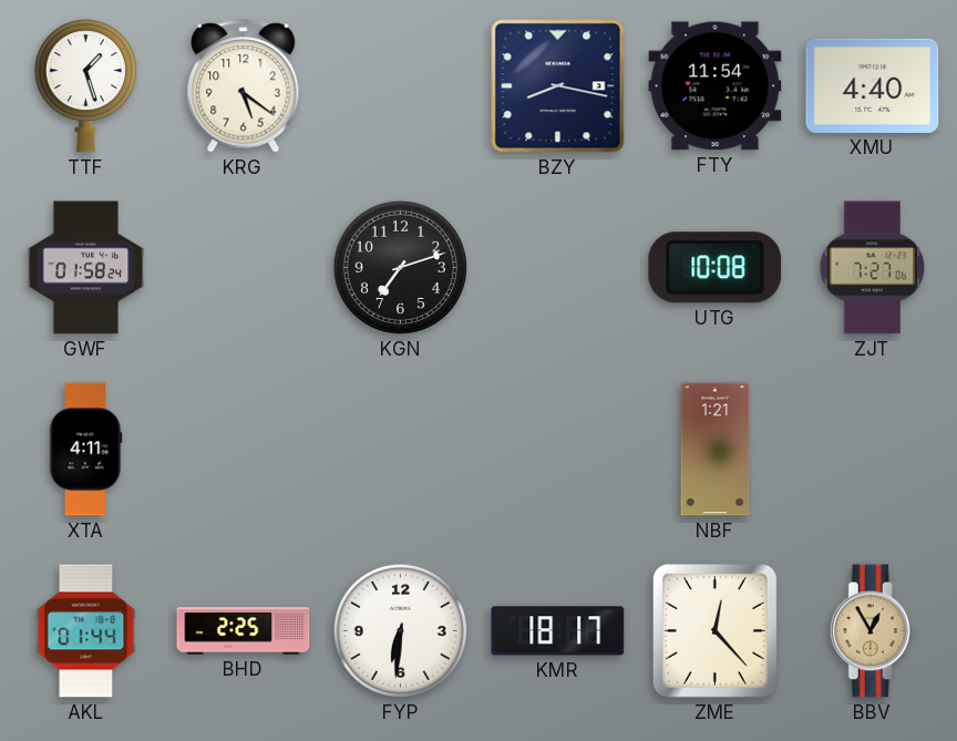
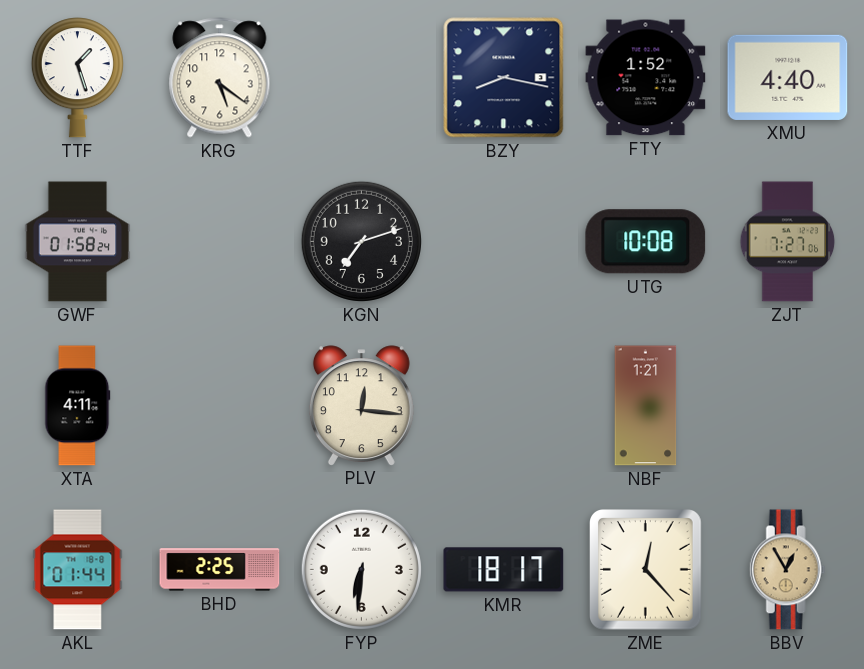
FTY: 11:54 -> 1:52 (646, 78)
PLV: none -> 12:16 (361, 405)
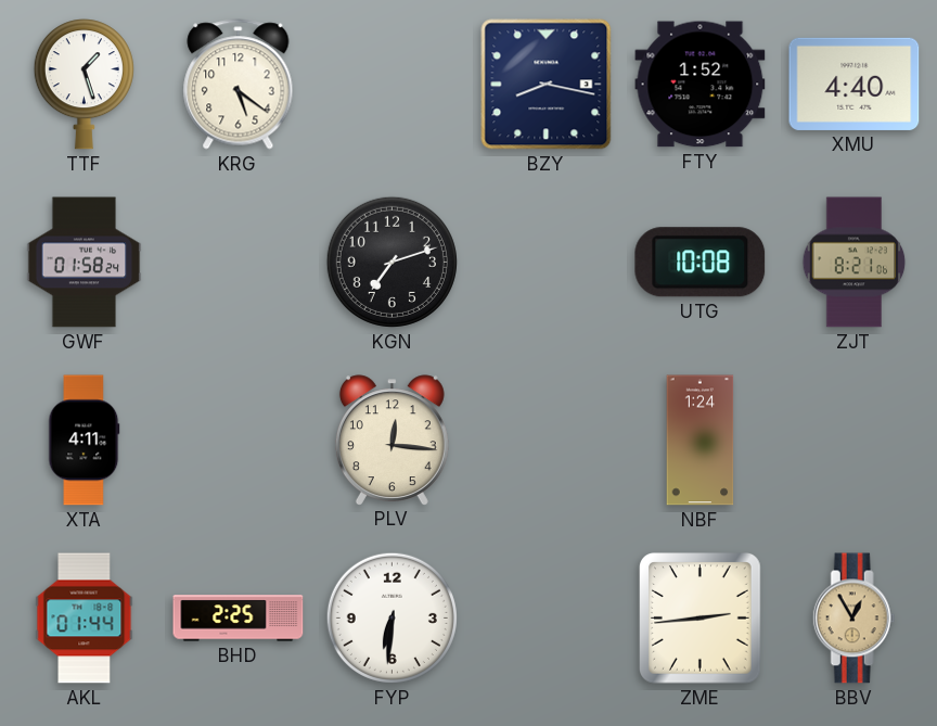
ZJT: 7:27 -> 8:21 (855, 263)
NBF: 1:21 -> 1:24 (701, 441)
KMR: 18:17 -> none (504, 570)
ZME: 12:23 -> 2:44 (701, 619)
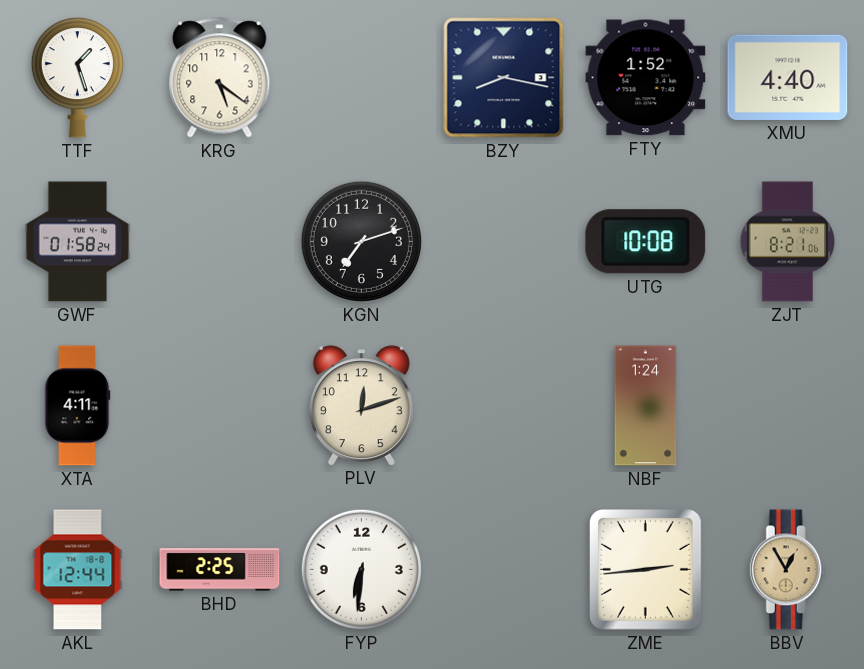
PLV: 12:16 -> 12:12 (361, 405)
AKL: 01:44 -> 12:44 (78, 570)
